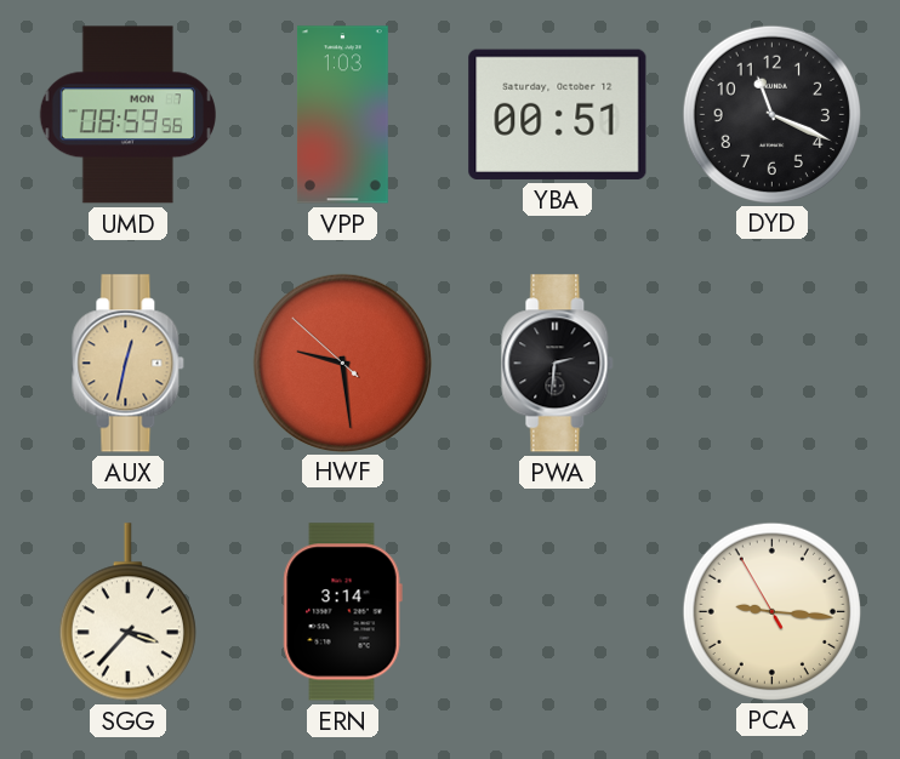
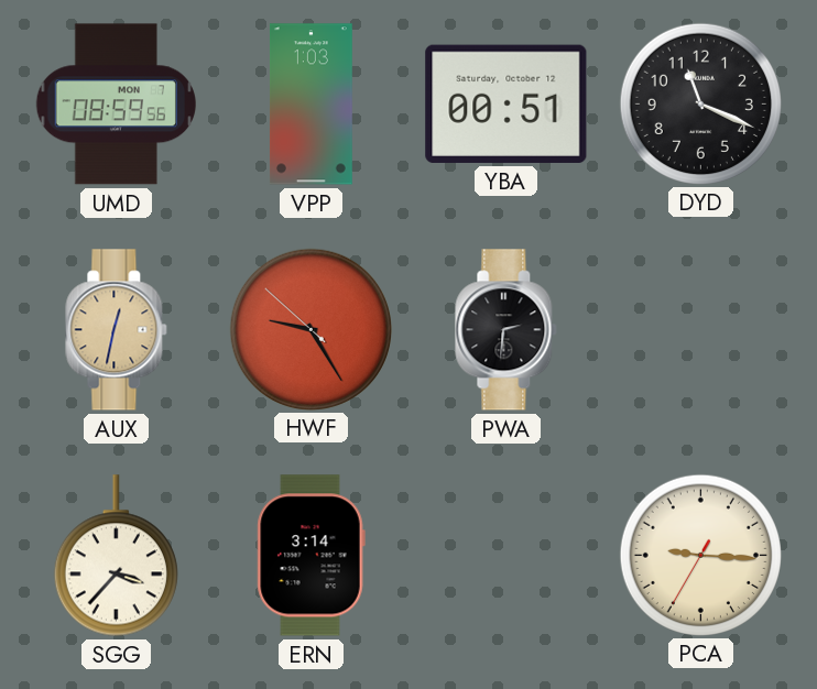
HWF: 9:28 -> 9:24 (311, 329)
PCA: 9:15:55 -> 9:15:35 (700, 555)
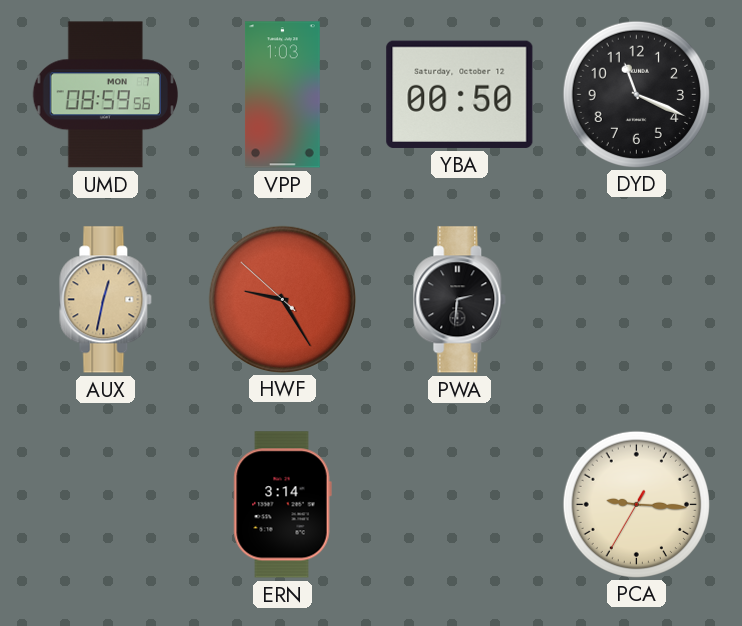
YBA: 00:51 -> 00:50 (460, 94)
SGG: 3:37 -> none (116, 556)
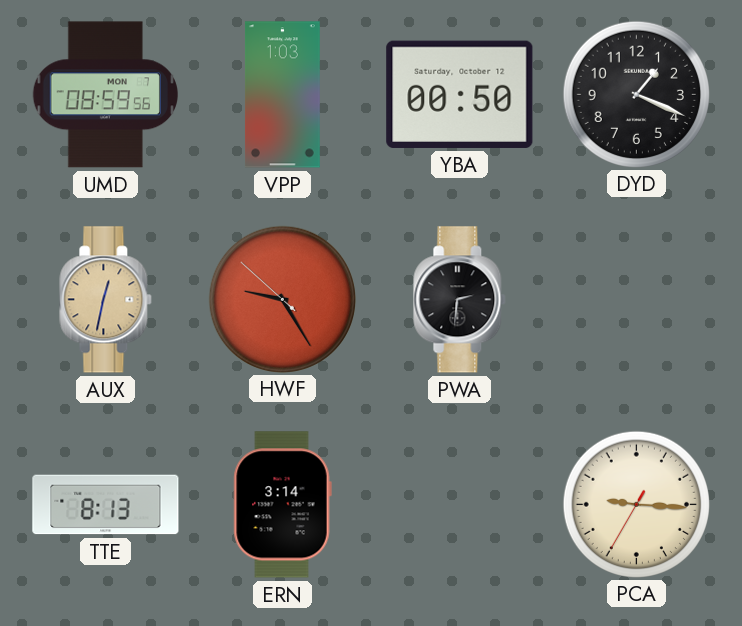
DYD: 11:19 -> 1:19 (636, 94)
TTE: none -> 8:13 (106, 505)
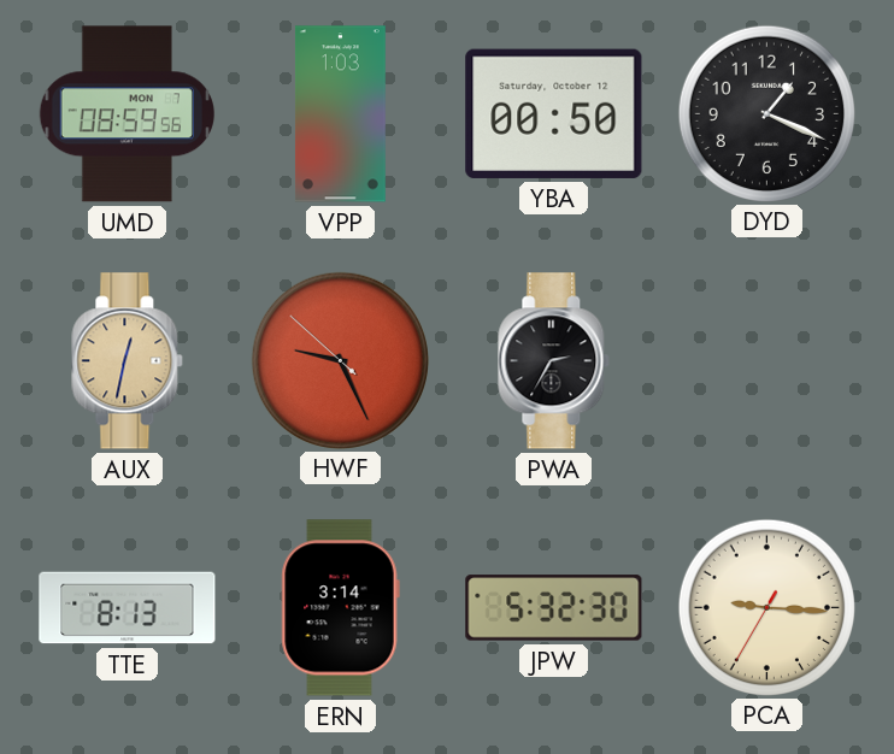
HWF: 9:24 -> 9:25 (340, 360)
PWA: 2:31 -> 2:35 (554, 361)
JPW: none -> 5:32 (554, 608)
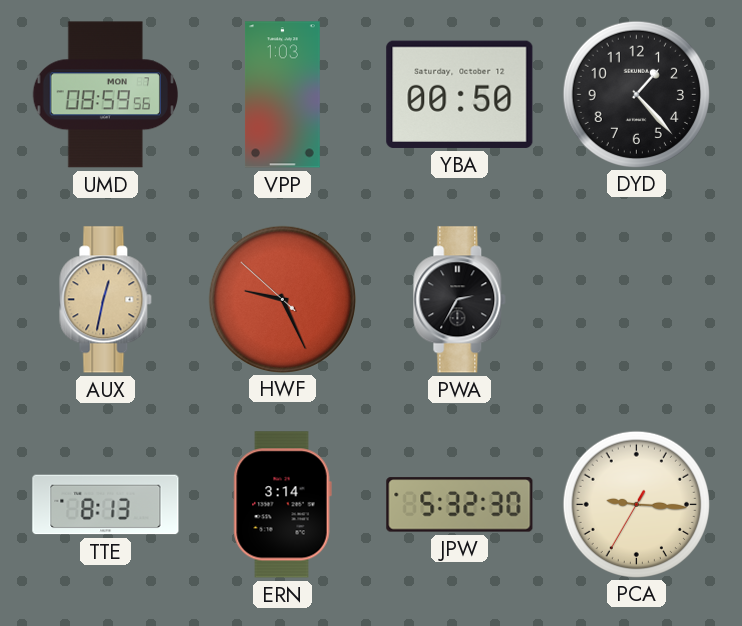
DYD: 1:19 -> 1:23 (636, 94)
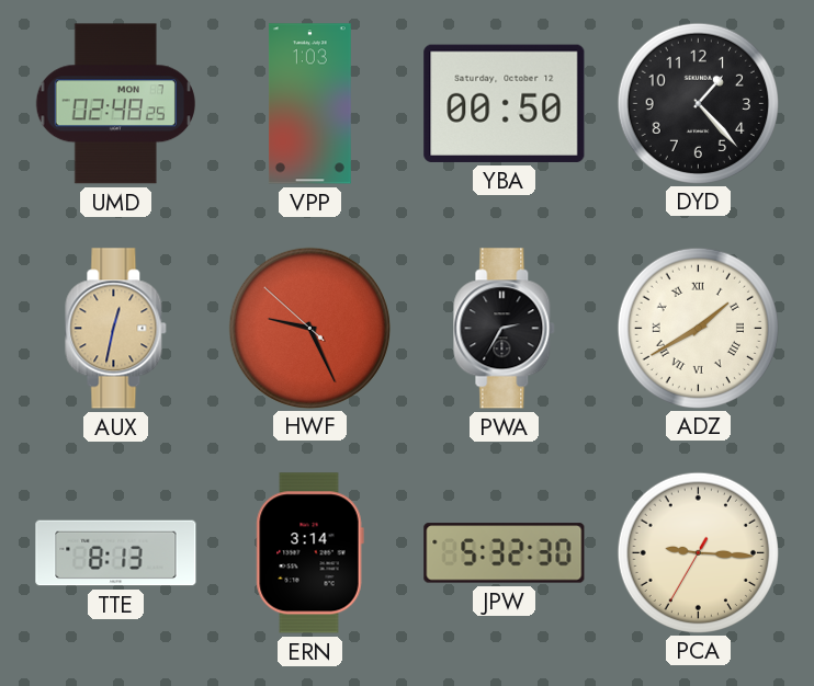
UMD: 08:59 -> 02:48 (115, 104)
ADZ: none -> 1:40 (698, 328)
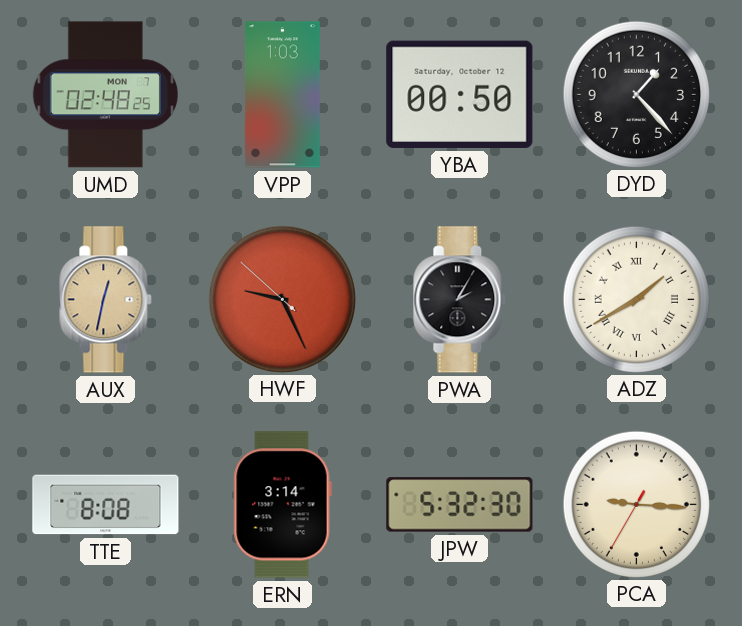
PWA: 2:35 -> 2:05 (460, 300)
TTE: 8:13 -> 8:08 (106, 505)
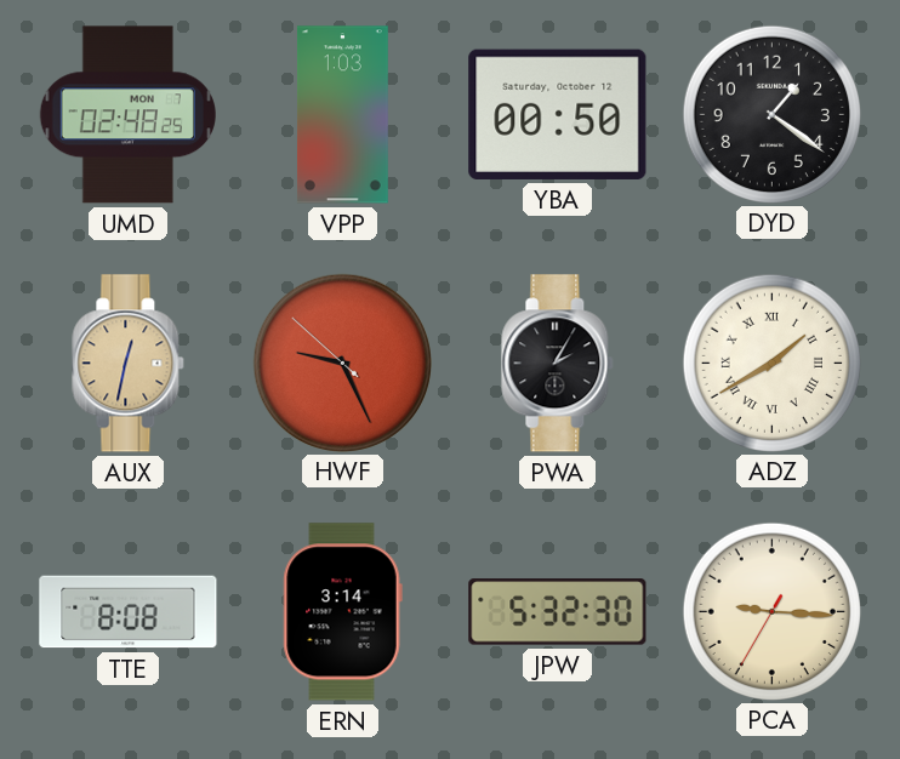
DYD: 1:23 -> 1:21 (771, 114)
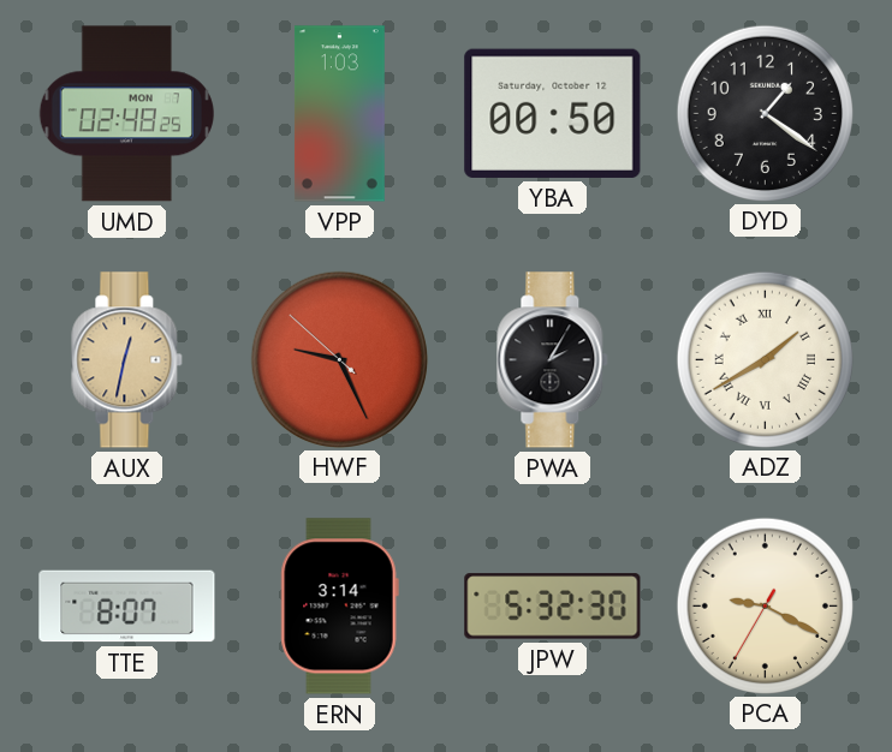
TTE: 8:08 -> 8:07 (127, 607)
PCA: 9:15 -> 9:19 (765, 605)
